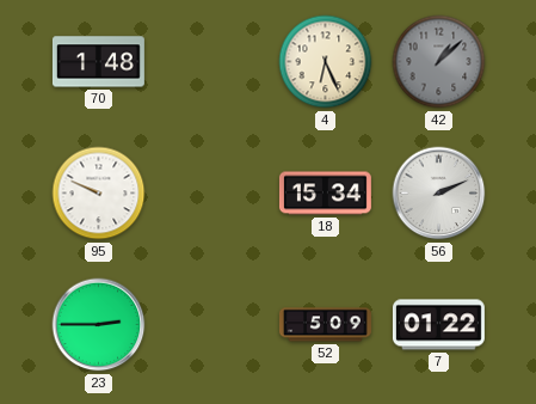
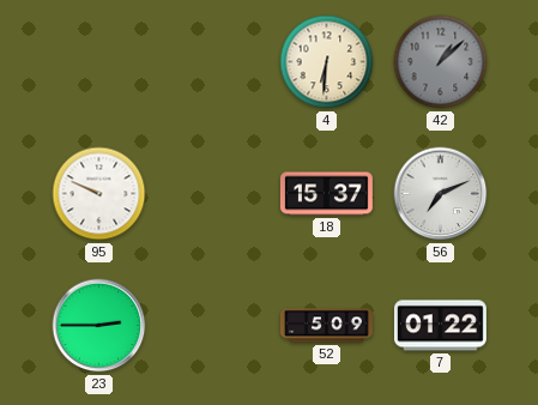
70: 1:48 -> none (98, 62)
4: 6:26 -> 6:31 (327, 62)
18: 15:34 -> 15:37 (326, 194)
56: 2:11 -> 7:11 (441, 194)
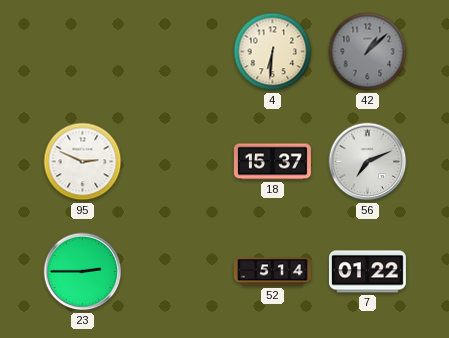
95: 9:49 -> 2:49 (83, 162)
52: 5:09 -> 5:14 (272, 272)
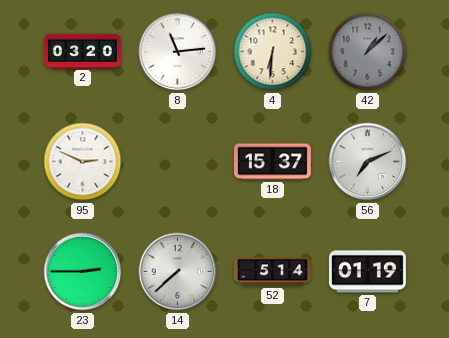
2: none -> 03:20 (82, 51)
8: none -> 11:14 (178, 52)
14: none -> 7:38 (178, 272)
7: 01:22 -> 01:19 (367, 272)
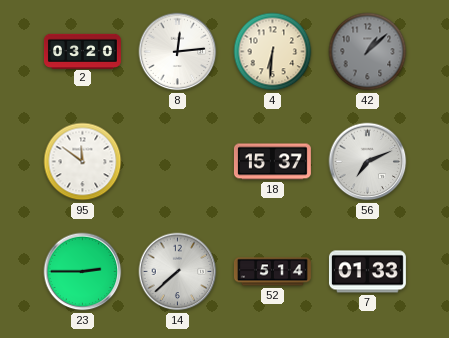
8: 11:14 -> 12:14 (178, 52)
95: 2:49 -> 11:51 (83, 162)
7: 01:19 -> 01:33 (367, 272)
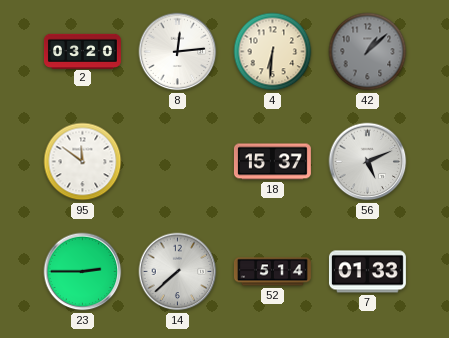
56: 7:11 -> 5:11 (368, 162)
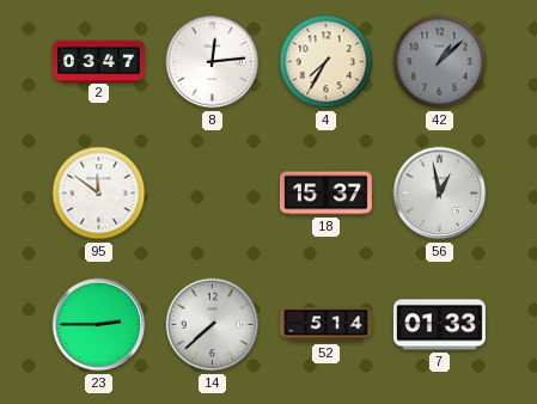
2: 03:20 -> 03:47 (98, 61)
4: 6:31 -> 7:35 (327, 62)
56: 5:11 -> 12:58 (440, 194)
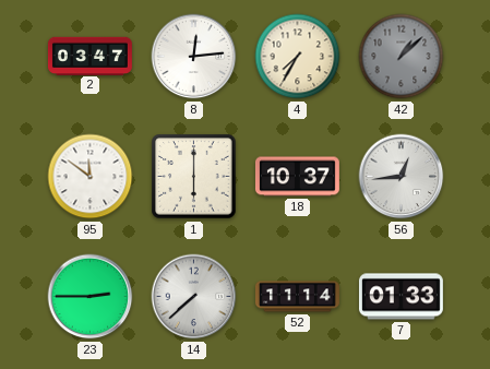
1: none -> 6:00 (194, 177)
18: 15:37 -> 10:37 (297, 177)
56: 12:58 -> 12:44 (402, 177)
52: 5:14 -> 11:14 (297, 297)
